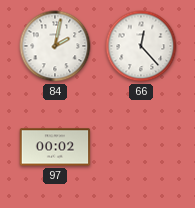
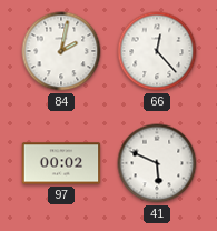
41: none -> 5:49 (157, 163)
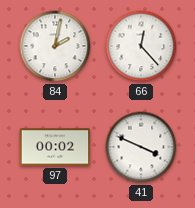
41: 5:49 -> 3:49 (141, 147)
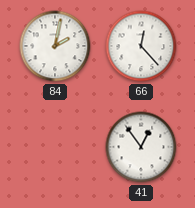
97: 00:02 -> none (55, 147)
41: 3:49 -> 12:54 (141, 147)
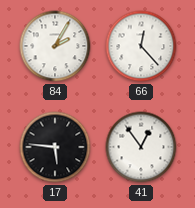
84: 2:02 -> 2:05 (55, 46)
17: none -> 5:46 (55, 147)
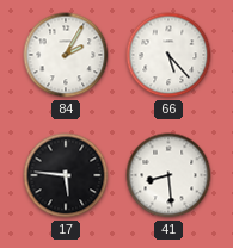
66: 12:23 -> 5:23 (168, 55)
41: 12:54 -> 8:29 (168, 175)
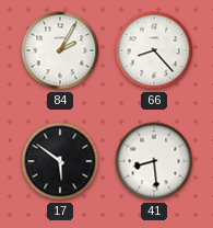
66: 5:23 -> 8:23 (154, 50)
17: 5:46 -> 5:51 (60, 161)
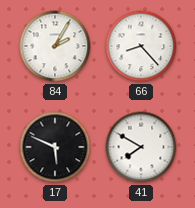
17: 5:51 -> 5:49 (55, 147)
41: 8:29 -> 7:50 (141, 147)
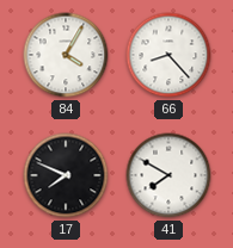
84: 2:05 -> 4:05 (66, 55)
17: 5:49 -> 7:49 (66, 175)
